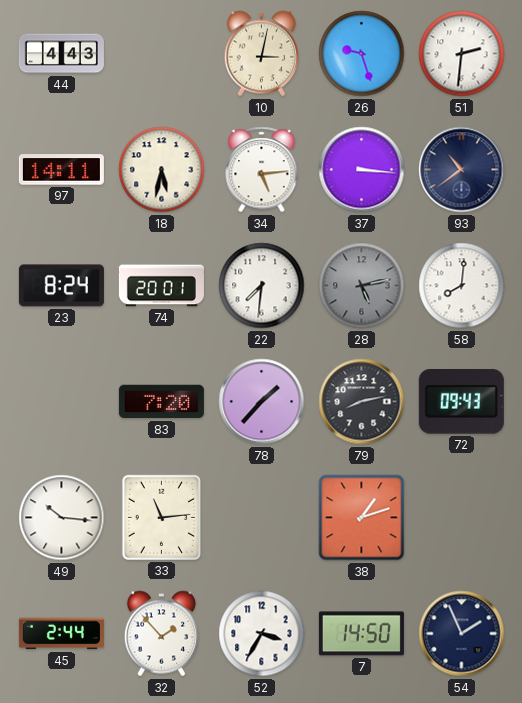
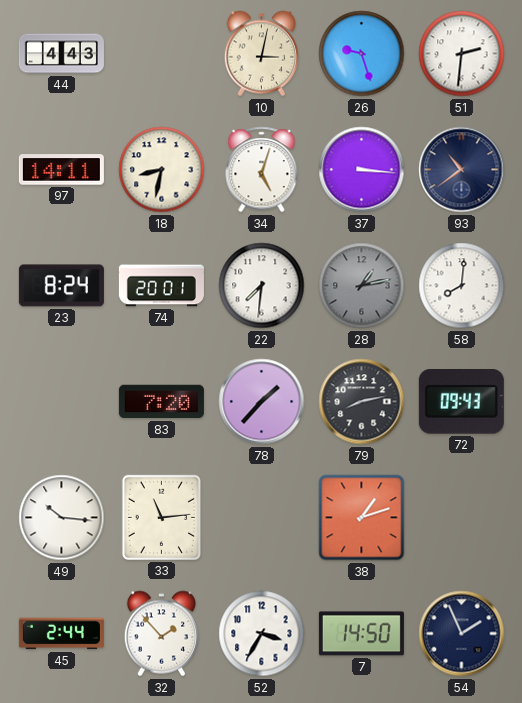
18: 5:32 -> 8:32 (162, 170)
34: 5:14 -> 5:03 (262, 170)
28: 5:13 -> 1:13 (362, 286)
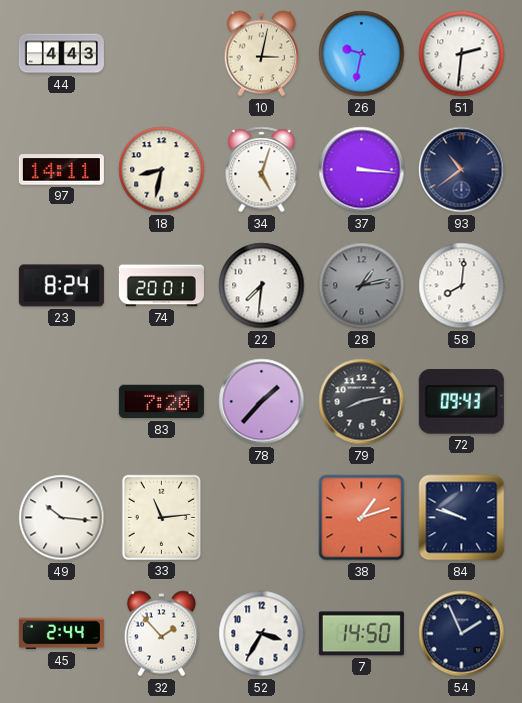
26: 9:27 -> 9:32 (362, 54)
84: none -> 9:48 (462, 518)
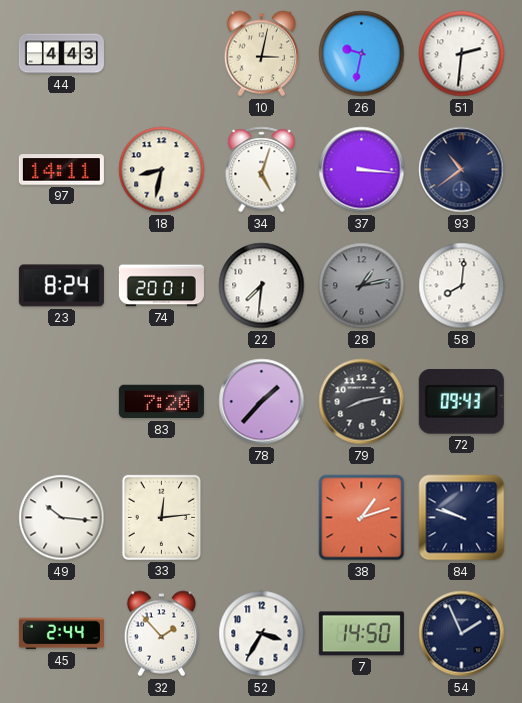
33: 11:14 -> 12:14 (161, 517)
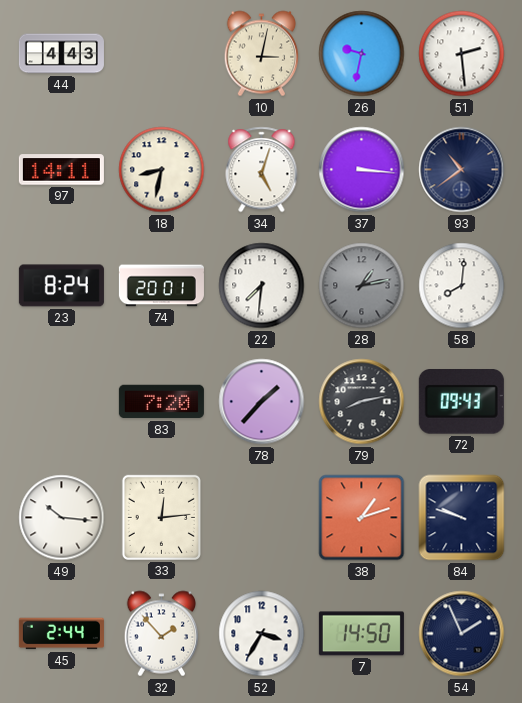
51: 2:31 -> 2:29 (462, 54)
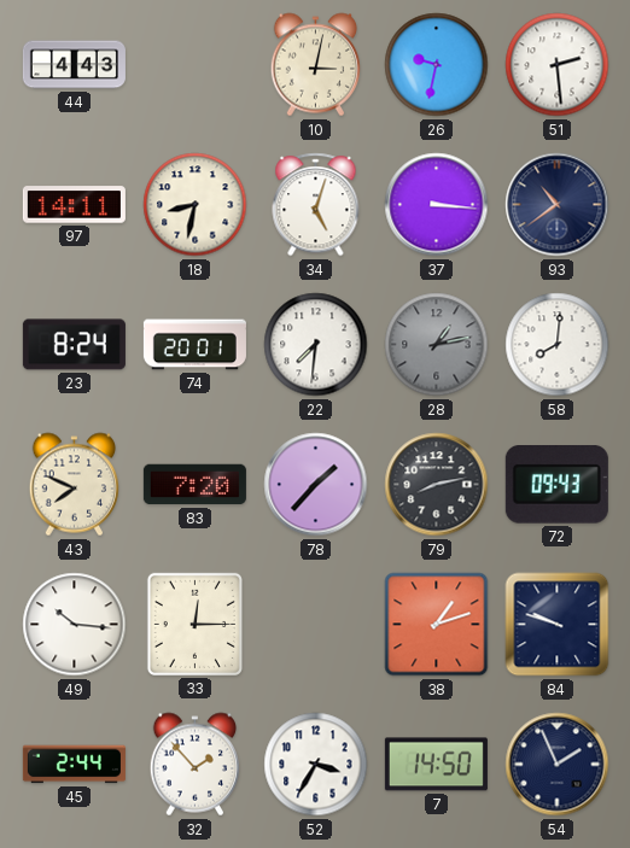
43: none -> 7:49 (75, 485)
33: 12:14 -> 12:15 (194, 624)
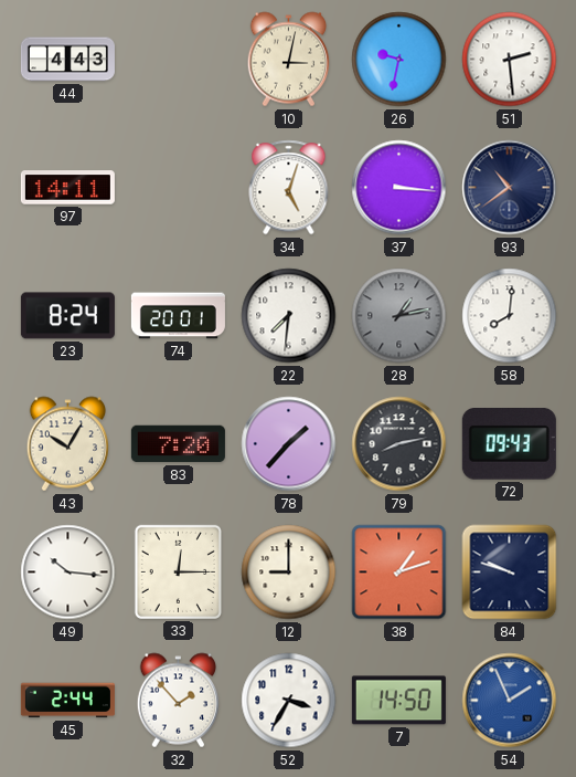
18: 8:32 -> none (196, 205)
43: 7:49 -> 10:05 (68, 444)
12: none -> 9:00 (289, 573)
54 dial: navy -> blue (510, 701)
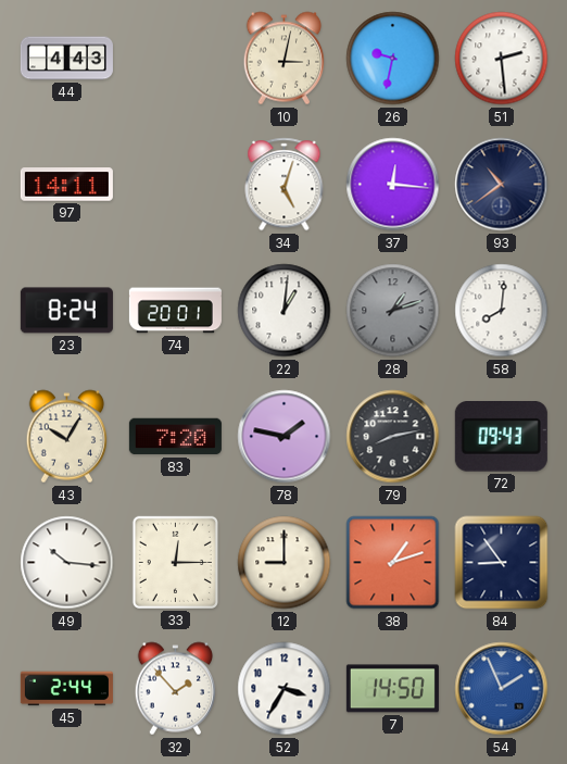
37: 3:16 -> 12:16 (393, 185)
22: 7:31 -> 1:01 (285, 311)
28: 1:13 -> 1:12 (393, 311)
78: 1:37 -> 1:47 (285, 437)
84: 9:48 -> 8:54 (502, 563)
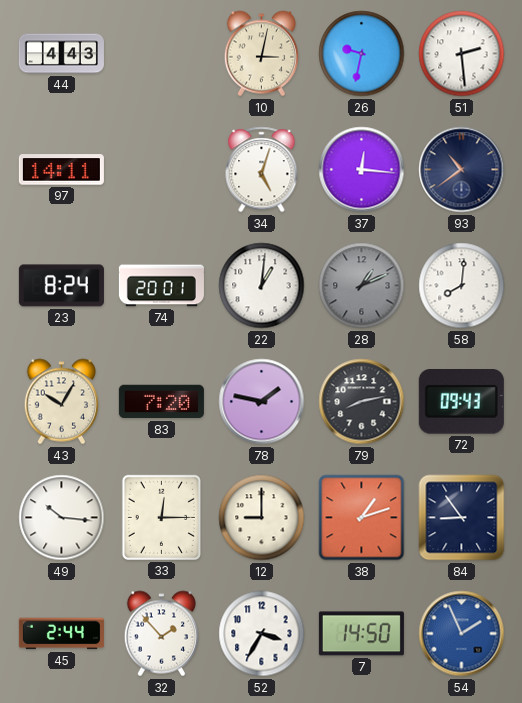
28: 1:12 -> 1:11 (362, 286)
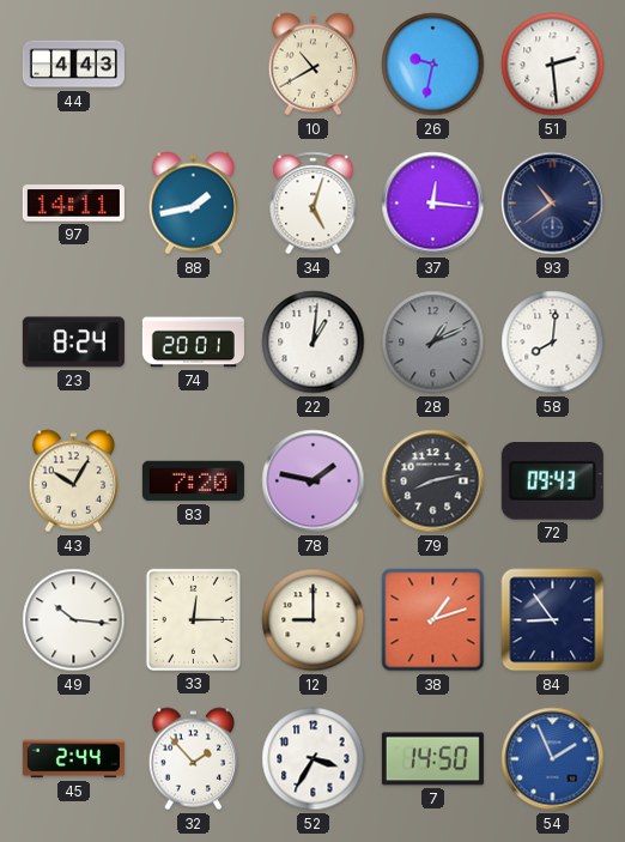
10: 3:02 -> 10:40 (314, 65)
88: none -> 1:43 (194, 204)
